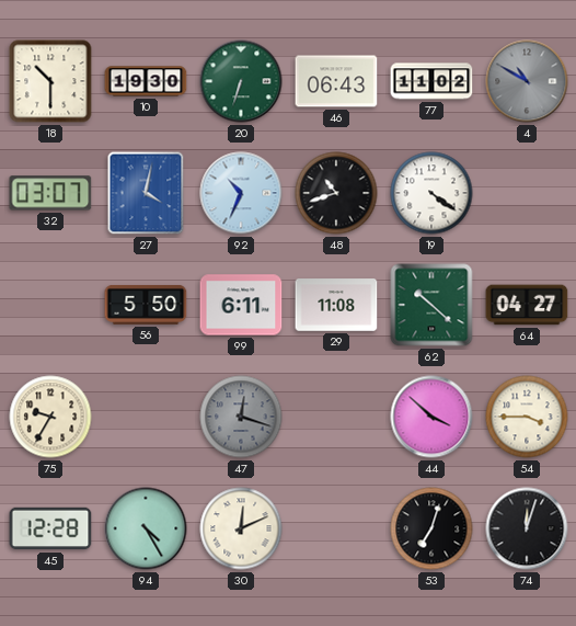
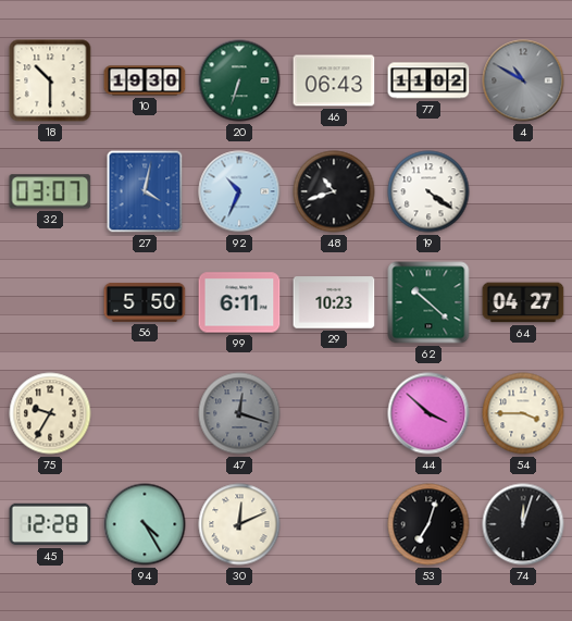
29: 11:08 -> 10:23 (334, 302)
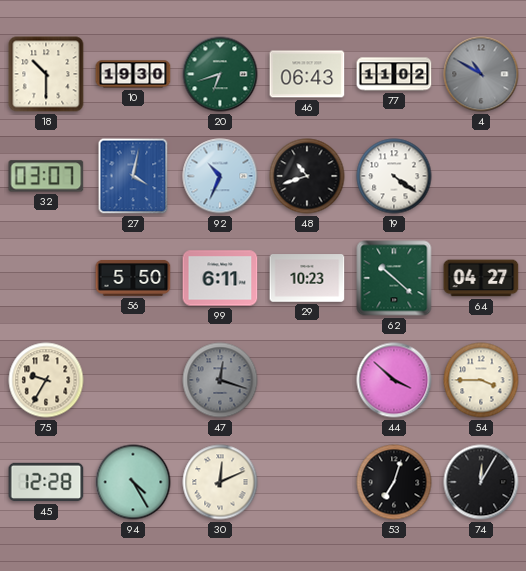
20: 6:33 -> 6:42 (220, 74)
74: 12:03 -> 12:05 (481, 482)
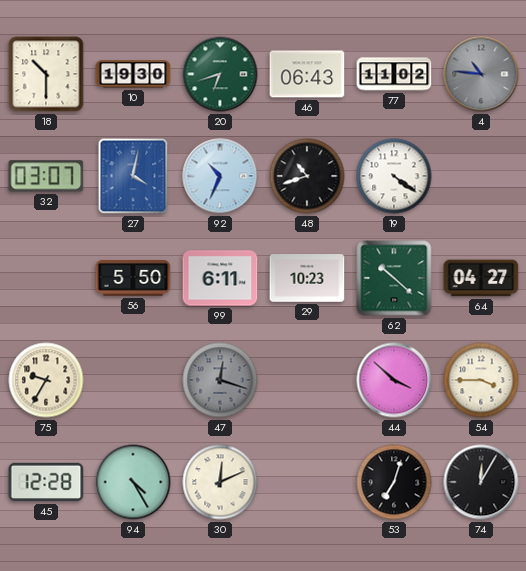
4: 10:50 -> 10:46 (481, 74)
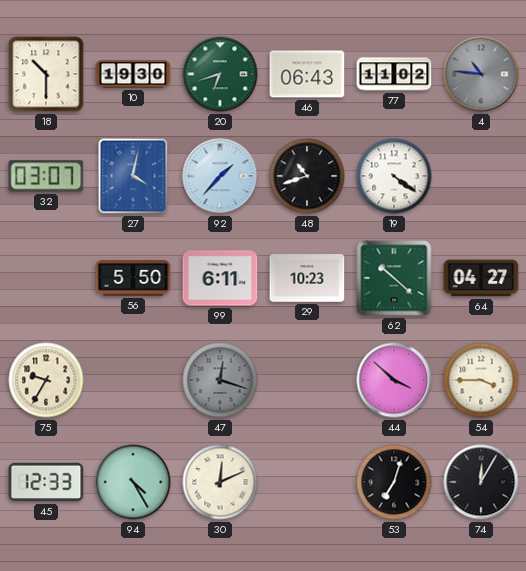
92: 10:34 -> 1:37 (220, 176)
45: 12:28 -> 12:33 (46, 482)
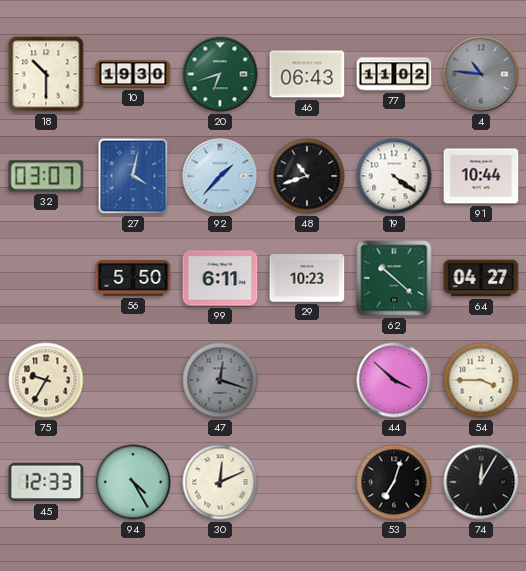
91: none -> 10:44 (481, 176)
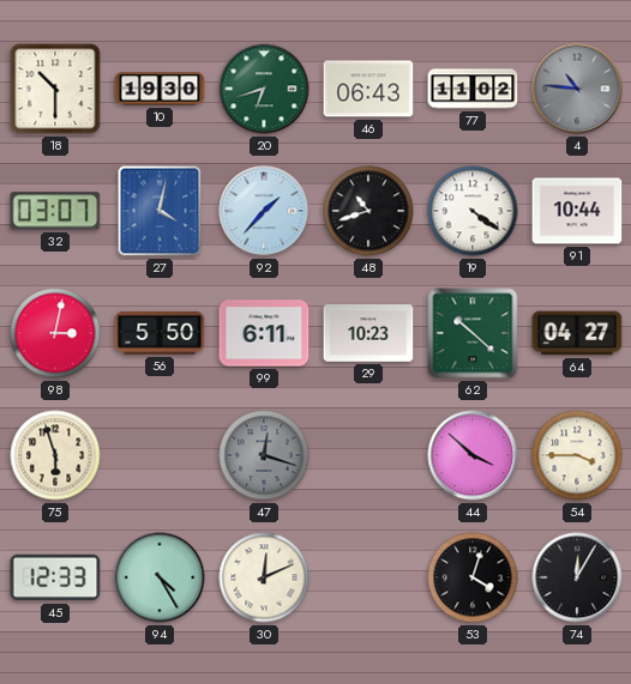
98: none -> 3:02 (55, 333)
75: 9:35 -> 5:57 (55, 455)
53: 7:03 -> 4:03 (473, 577)
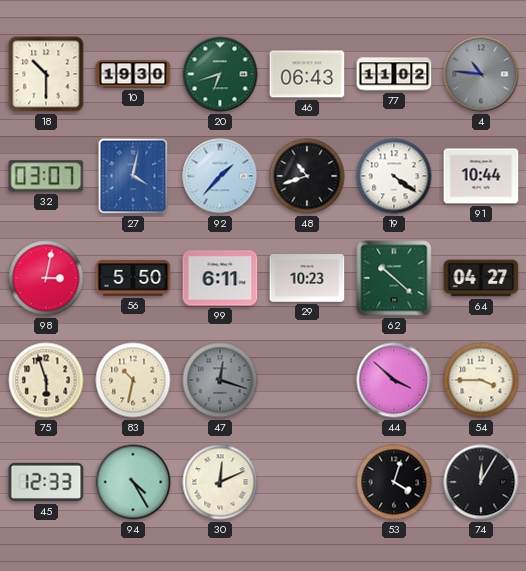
83: none -> 10:32 (133, 380)
